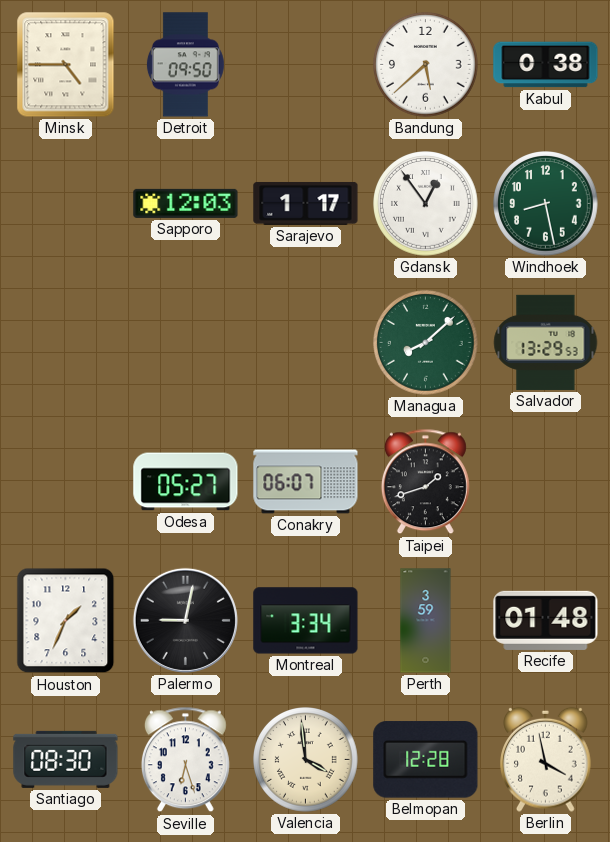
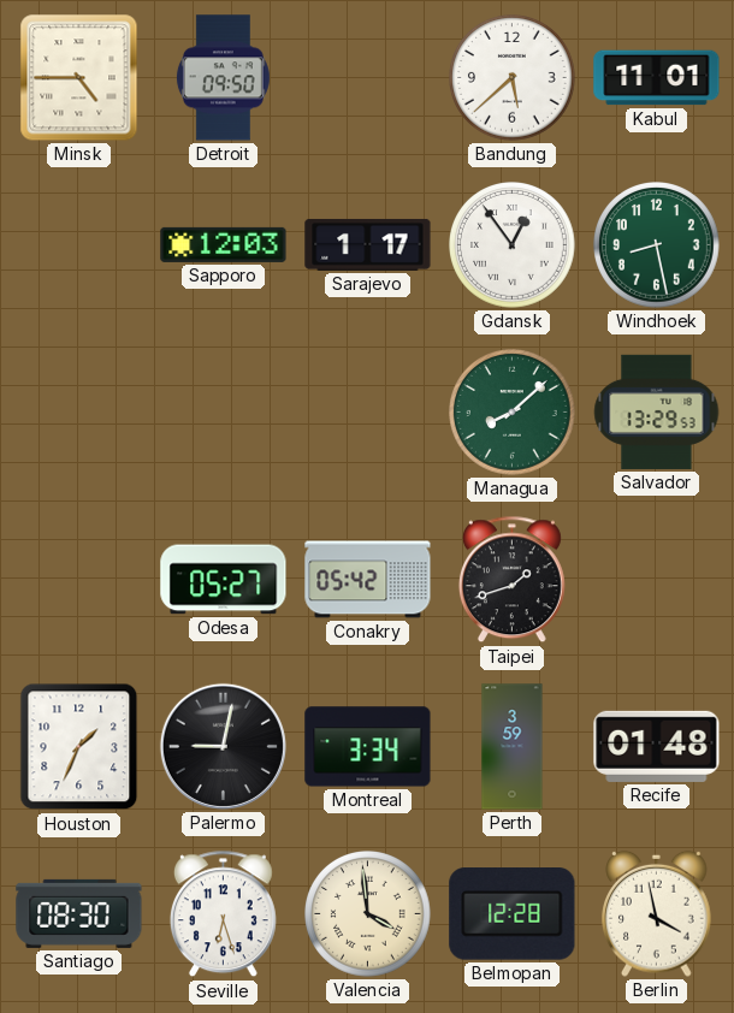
Kabul: 0:38 -> 11:01 (657, 78)
Conakry: 06:07 -> 05:42 (368, 580)
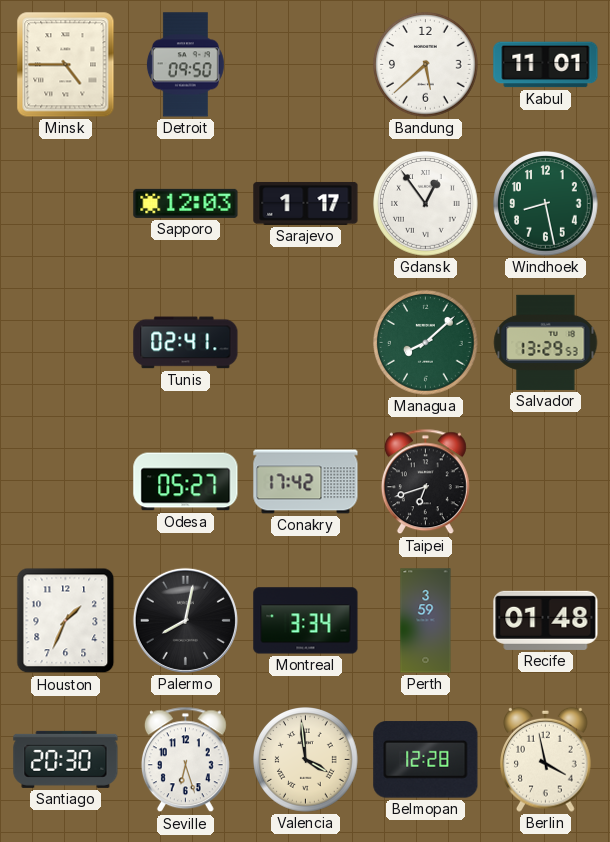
Tunis: none -> 02:41 (186, 343)
Conakry: 05:42 -> 17:42 (306, 482)
Taipei: 1:42 -> 6:42 (425, 482)
Palermo: 9:02 -> 8:02 (185, 620)
Santiago: 08:30 -> 20:30 (66, 759)
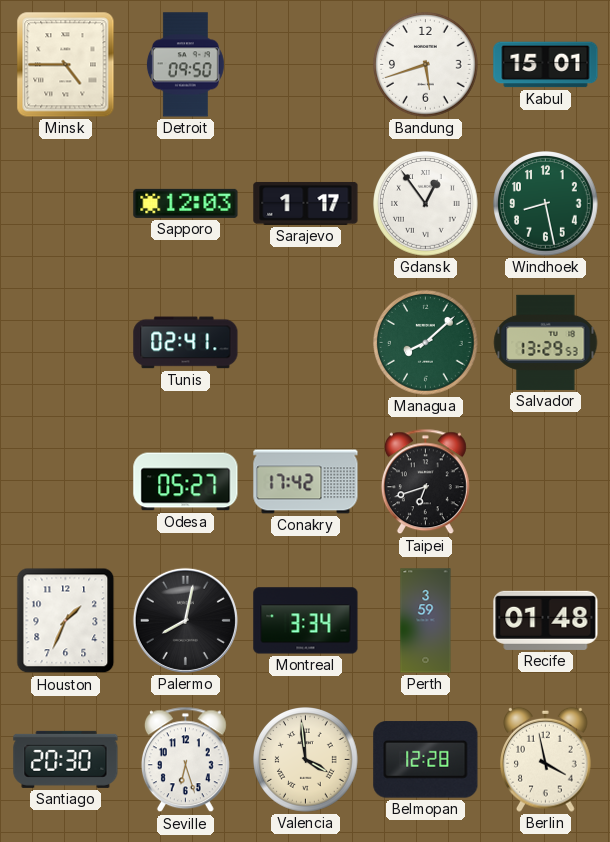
Bandung: 5:38 -> 5:42 (426, 65)
Kabul: 11:01 -> 15:01 (546, 65)
